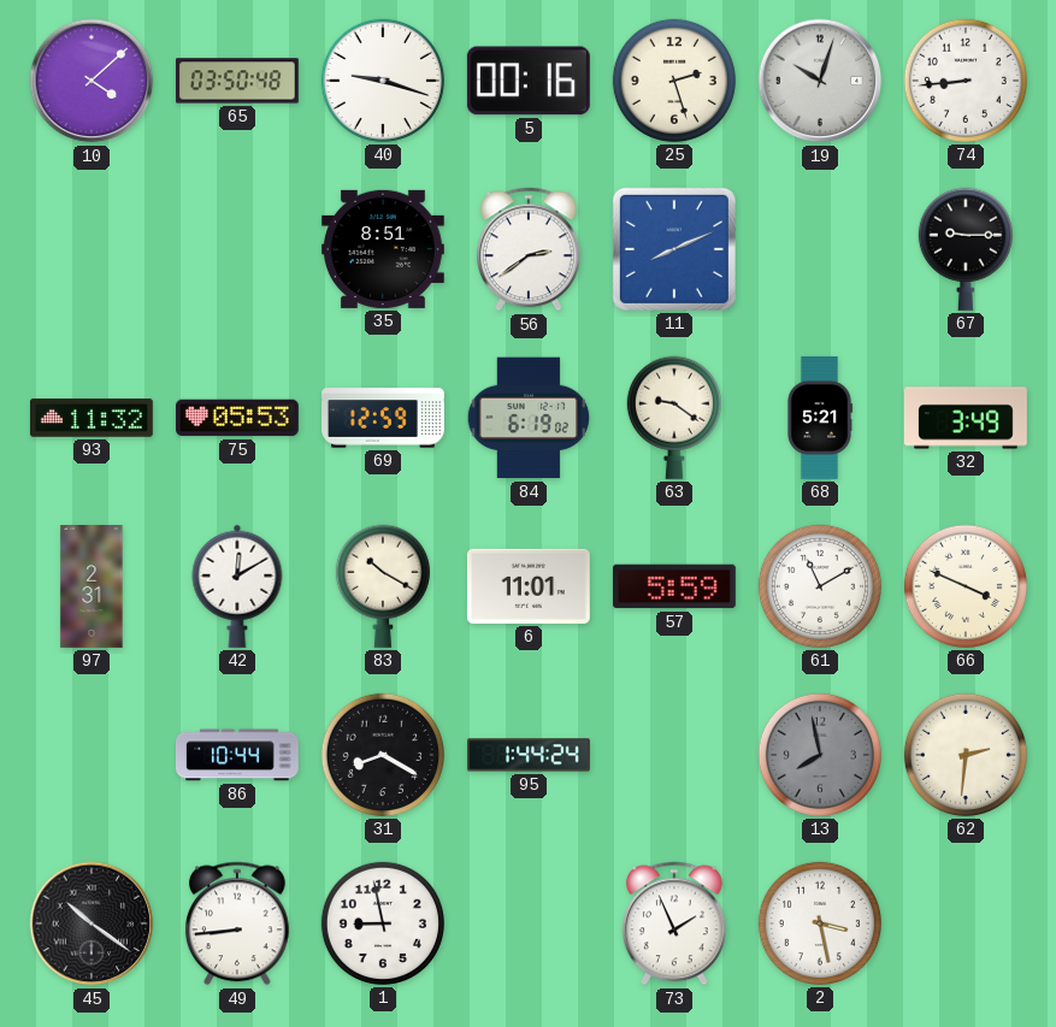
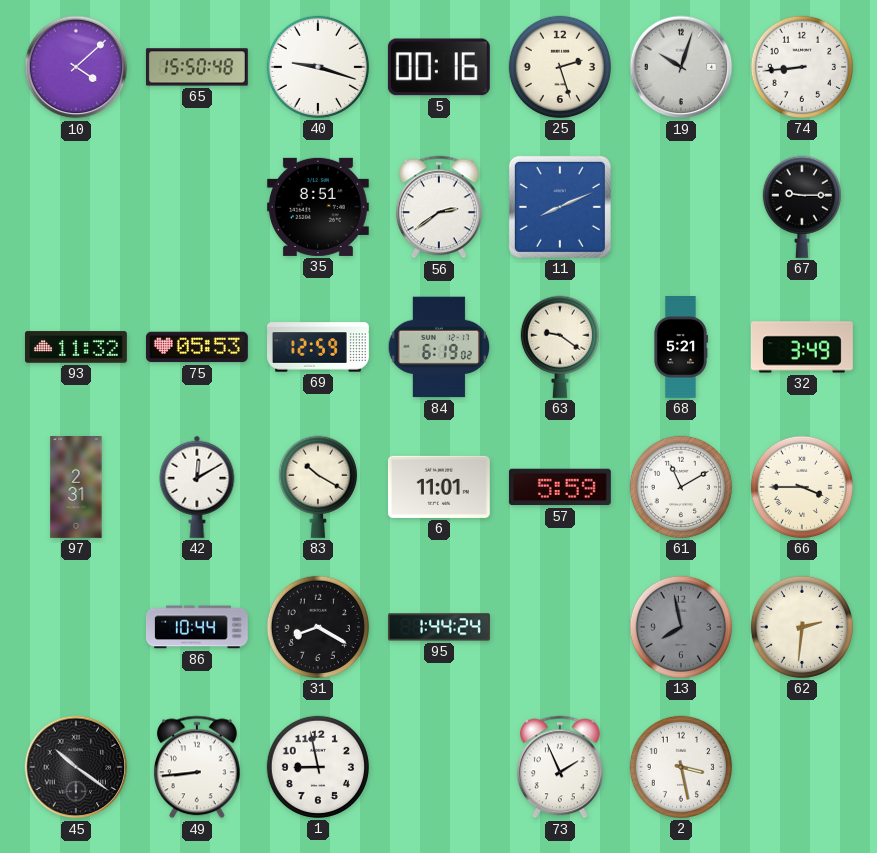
65: 03:50 -> 15:50 (197, 67)
66: 3:49 -> 3:45 (802, 487)
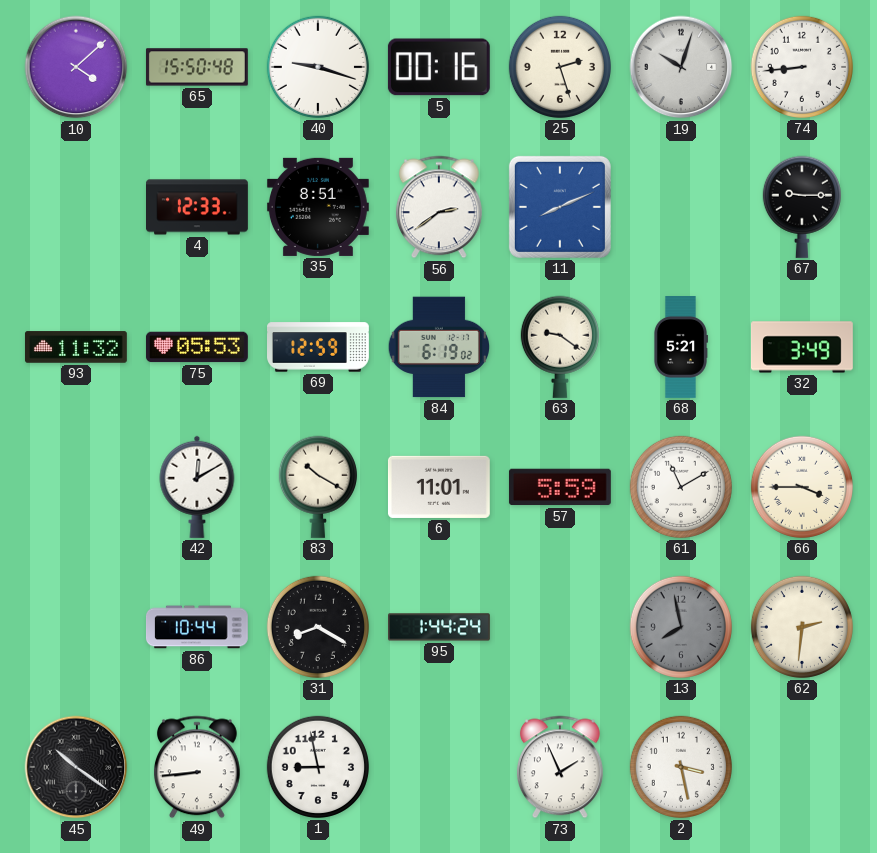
4: none -> 12:33 (198, 207)
97: 2:31 -> none (76, 488)
